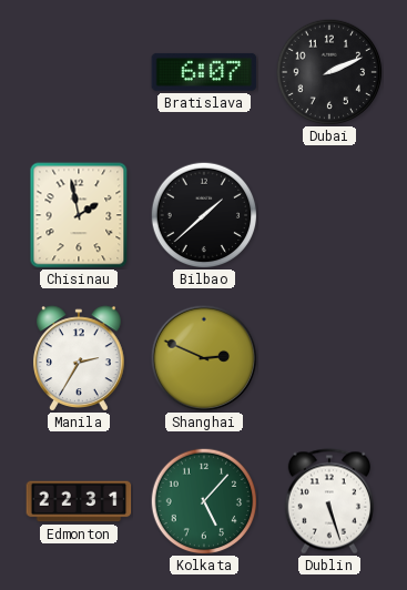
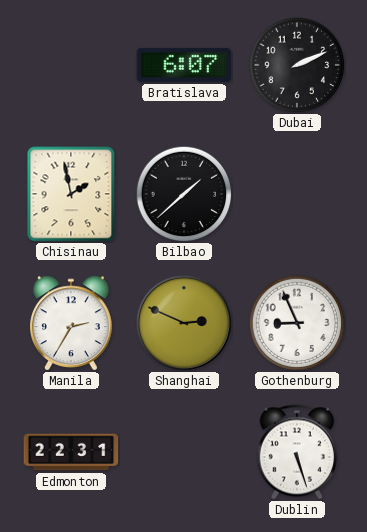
Gothenburg: none -> 8:56 (297, 323)
Kolkata: 5:07 -> none (204, 501)
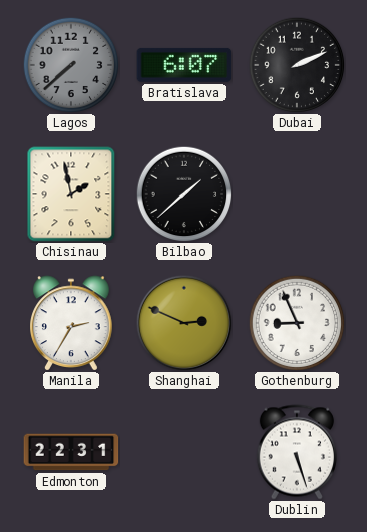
Lagos: none -> 7:38 (71, 65)
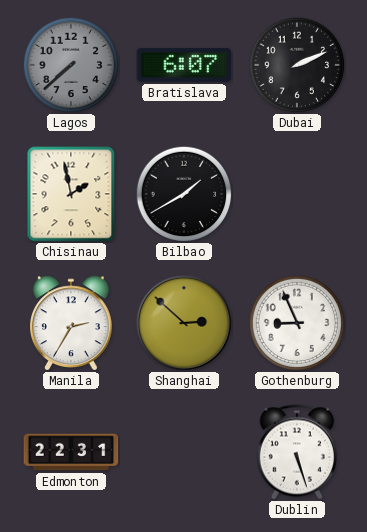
Bilbao: 1:38 -> 1:40 (184, 194)
Shanghai: 2:49 -> 2:52 (184, 323)
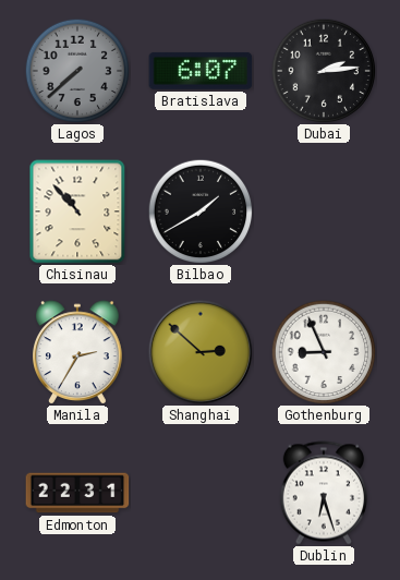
Dubai: 2:11 -> 2:14 (324, 71)
Chisinau: 1:58 -> 10:53 (77, 212)
Dublin: 5:27 -> 6:27 (324, 493)
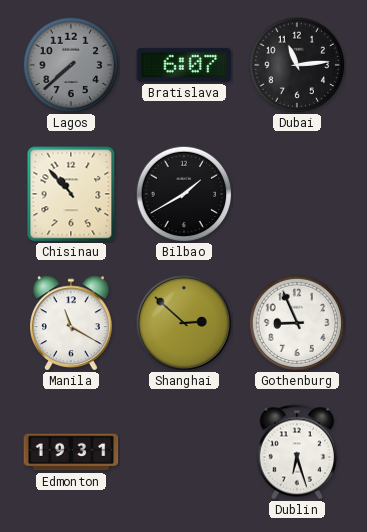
Dubai: 2:14 -> 11:14 (297, 65)
Manila: 2:35 -> 11:20 (72, 323)
Edmonton: 22:31 -> 19:31 (71, 452)
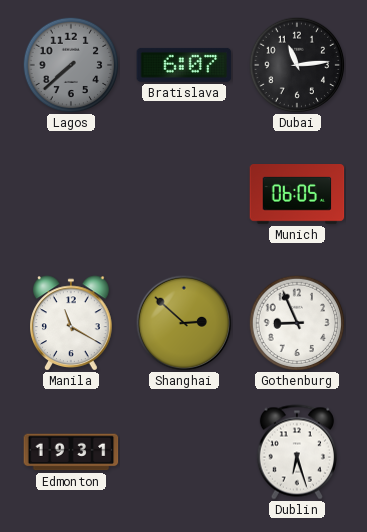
Chisinau: 10:53 -> none (71, 194)
Bilbao: 1:40 -> none (184, 194)
Munich: none -> 06:05 (297, 195)
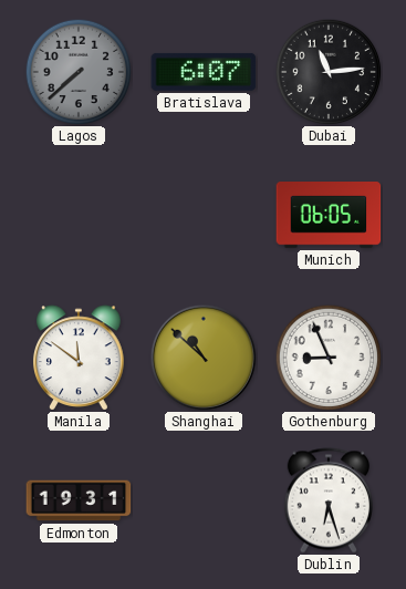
Manila: 11:20 -> 11:51 (80, 358)
Shanghai: 2:52 -> 10:52 (204, 358)
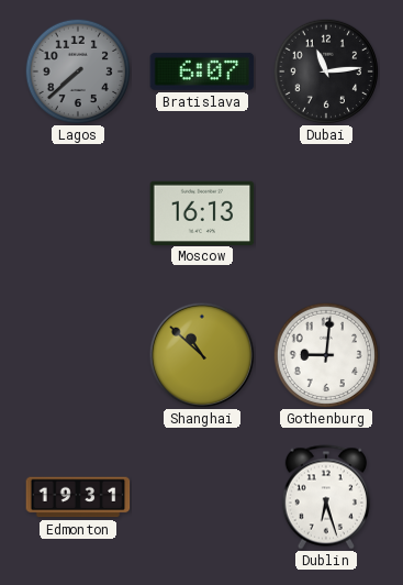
Moscow: none -> 16:13 (202, 212)
Munich: 06:05 -> none (329, 216)
Manila: 11:51 -> none (80, 358)
Gothenburg: 8:56 -> 9:01 (326, 355)
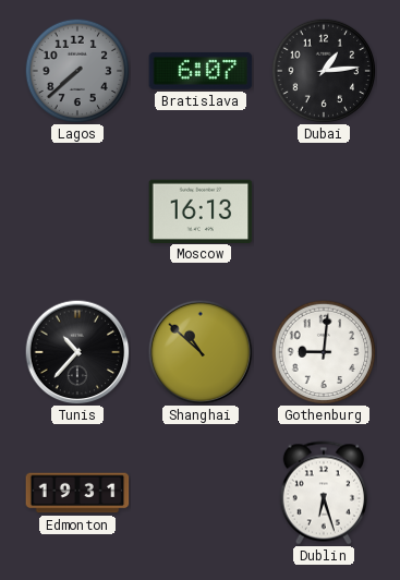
Dubai: 11:14 -> 1:14 (324, 71)
Tunis: none -> 10:37 (77, 352)
